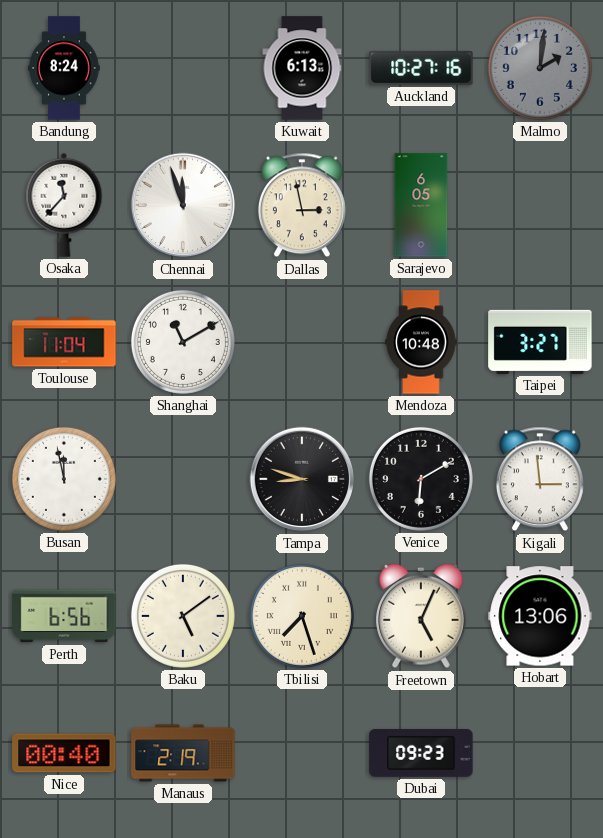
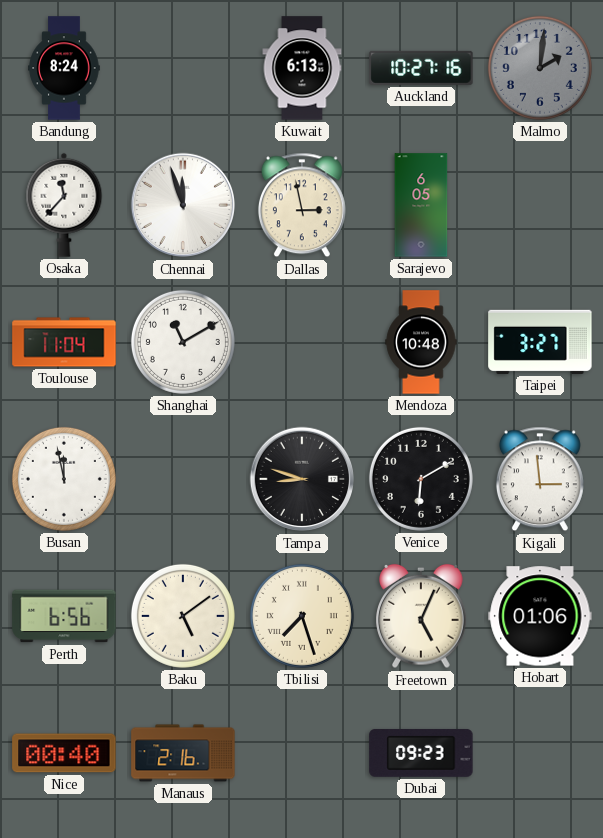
Hobart: 13:06 -> 01:06 (540, 616)
Manaus: 2:19 -> 2:16 (183, 753)
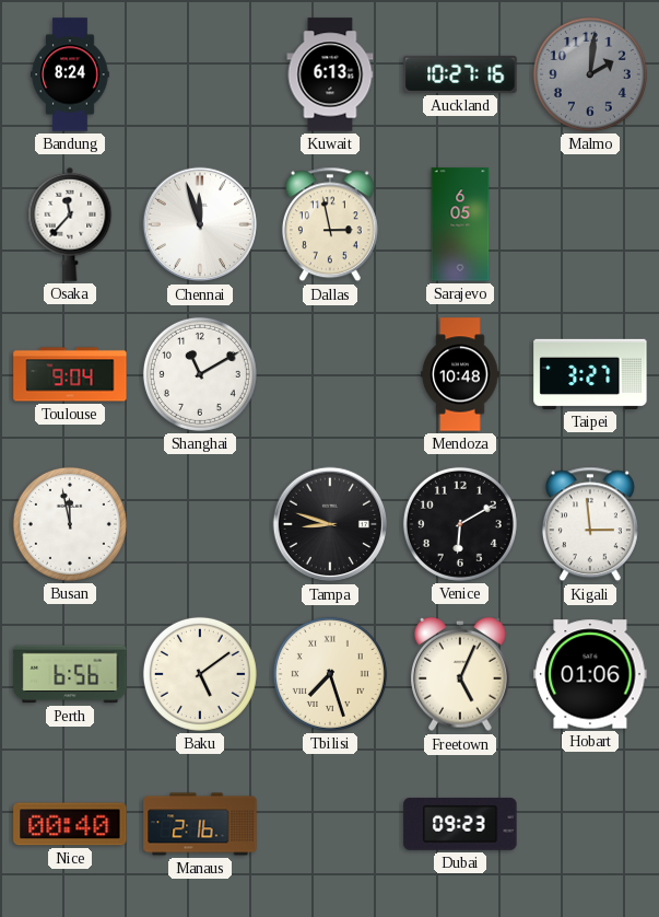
Toulouse: 11:04 -> 9:04 (70, 374)
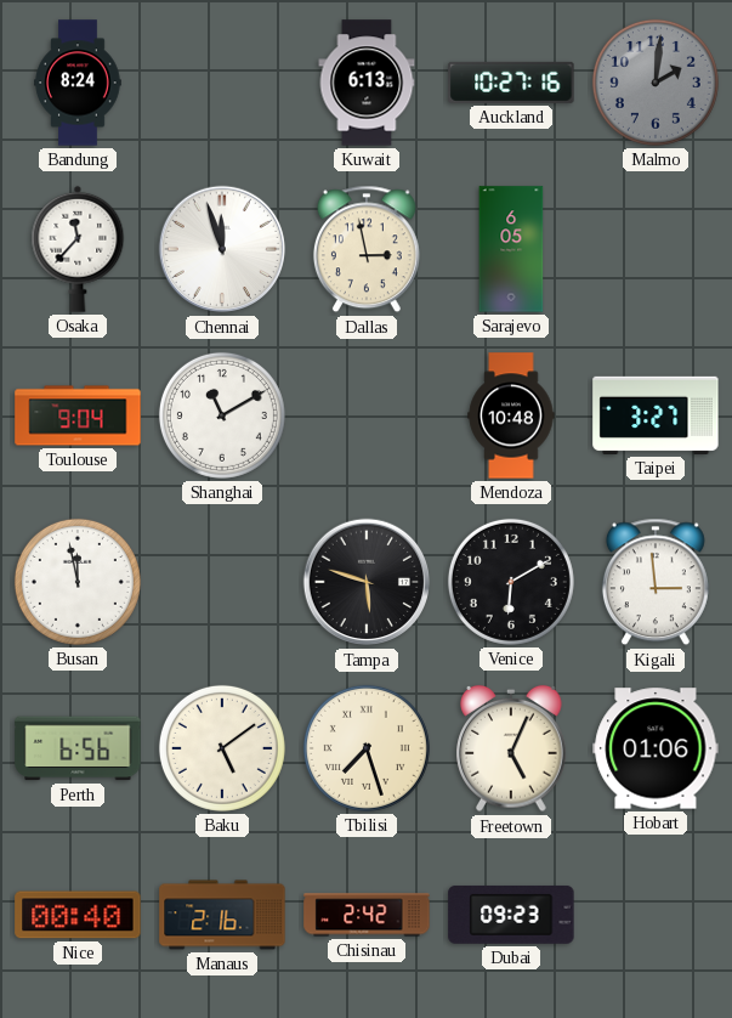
Tampa: 8:48 -> 5:48 (367, 582)
Chisinau: none -> 2:42 (367, 915)
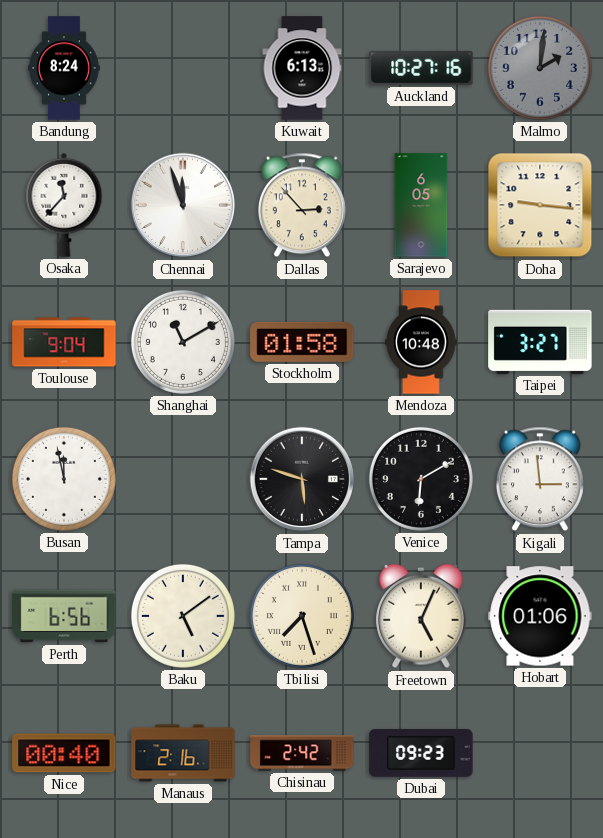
Dallas: 2:58 -> 2:53 (302, 205)
Doha: none -> 9:16 (540, 205)
Stockholm: none -> 01:58 (302, 342)
